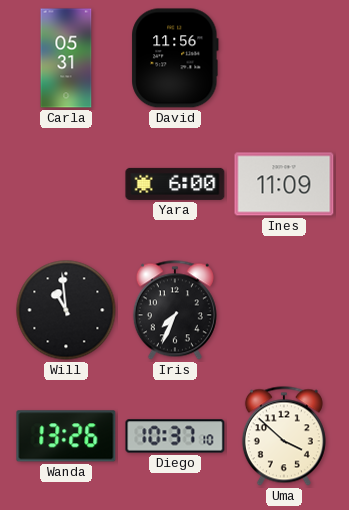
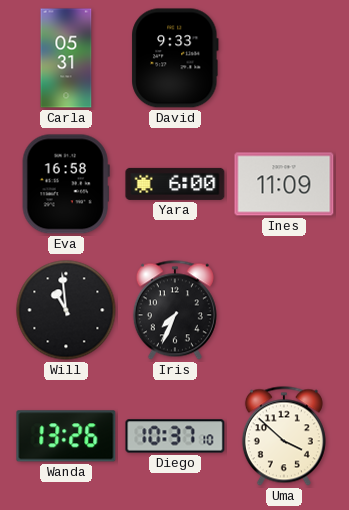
David: 11:56 -> 9:33 (175, 58)
Eva: none -> 16:58 (66, 184)
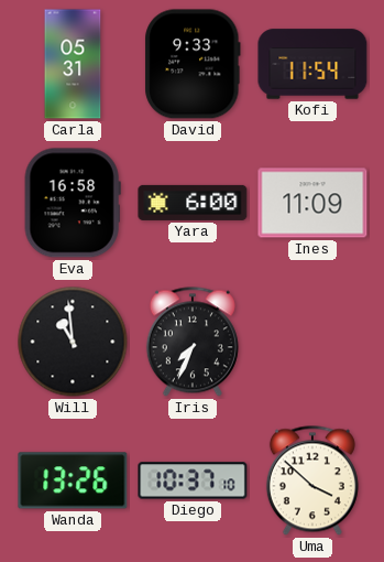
Kofi: none -> 11:54 (312, 64)
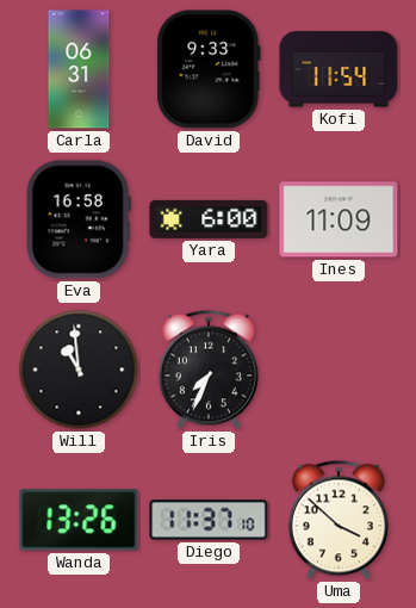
Carla: 05:31 -> 06:31 (79, 69)
Diego: 10:37 -> 11:37 (209, 520)
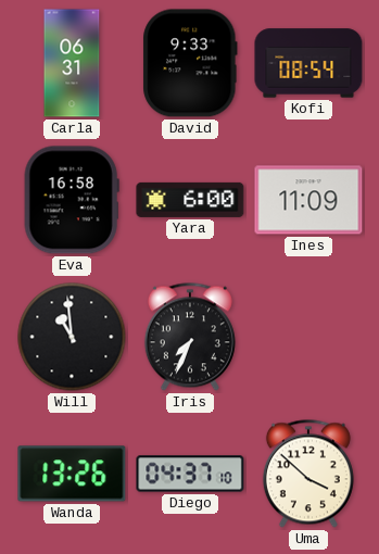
Kofi: 11:54 -> 08:54 (308, 63)
Diego: 11:37 -> 04:37 (190, 474)
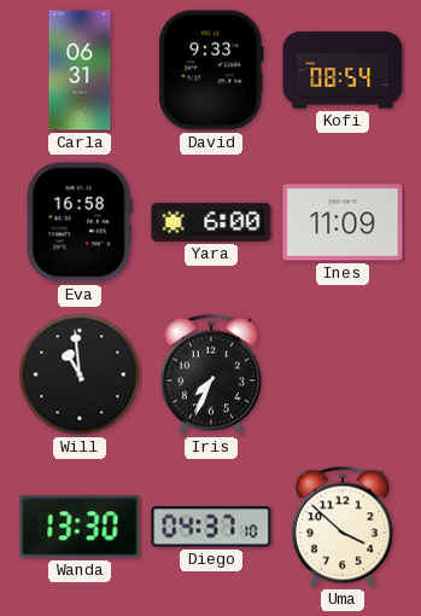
Wanda: 13:26 -> 13:30 (80, 527)
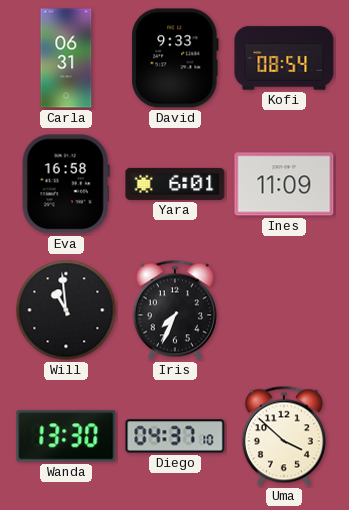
Yara: 6:00 -> 6:01 (175, 184)
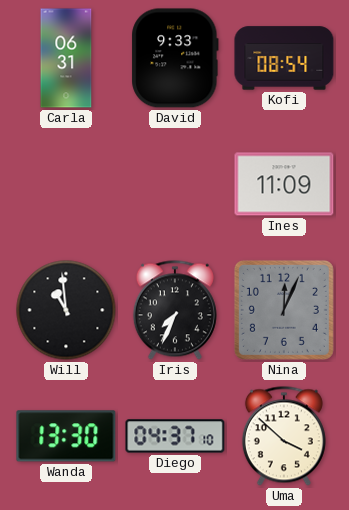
Eva: 16:58 -> none (66, 184)
Yara: 6:01 -> none (175, 184)
Nina: none -> 12:04 (284, 310)
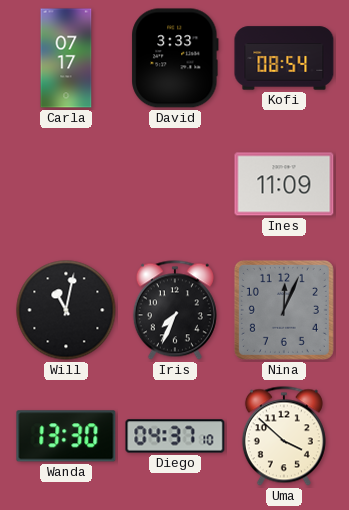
Carla: 06:31 -> 07:17 (66, 58)
David: 9:33 -> 3:33 (175, 58)
Will: 10:59 -> 11:02 (66, 310)
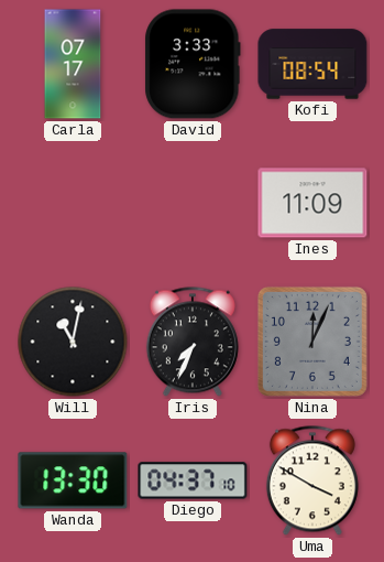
Uma: 3:52 -> 3:50 (312, 480)
